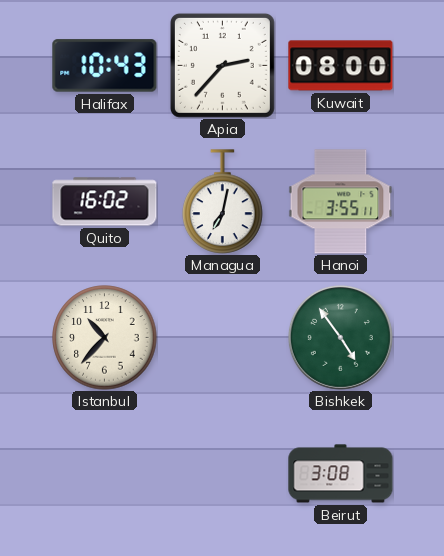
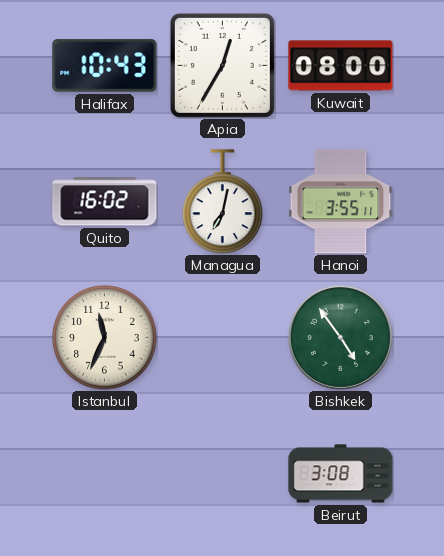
Apia: 2:37 -> 12:35 (222, 65)
Istanbul: 10:37 -> 11:34 (105, 338)
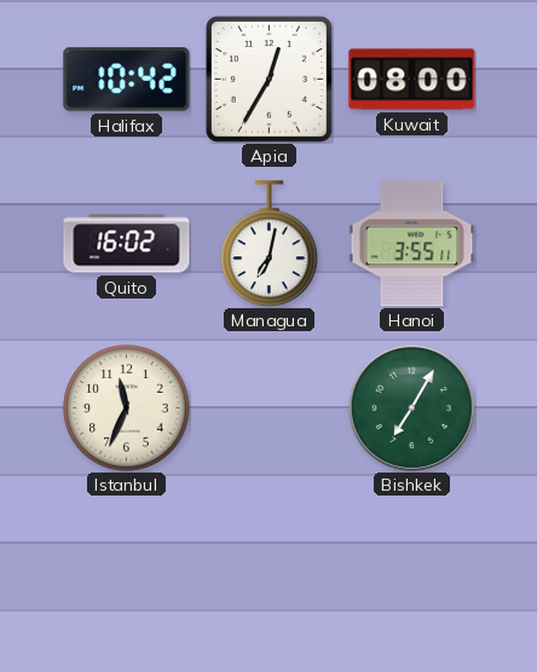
Halifax: 10:43 -> 10:42 (127, 80)
Bishkek: 4:54 -> 7:05 (411, 407)
Beirut: 3:08 -> none (341, 474)
